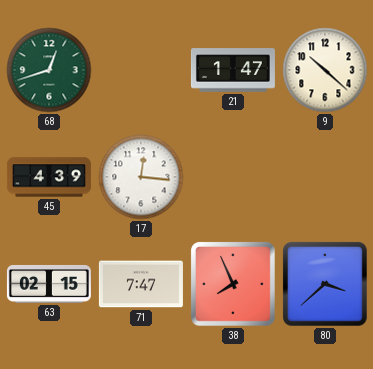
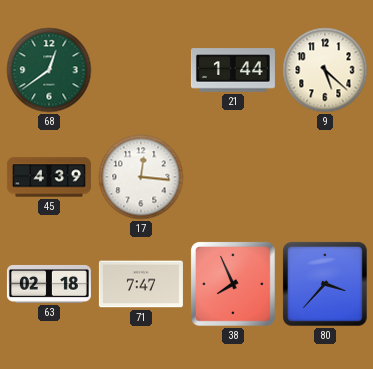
68: 12:42 -> 12:39 (49, 70)
21: 1:47 -> 1:44 (233, 70)
9: 10:22 -> 5:22 (325, 70)
63: 02:15 -> 02:18 (49, 284)
80: 3:38 -> 3:37 (326, 285)
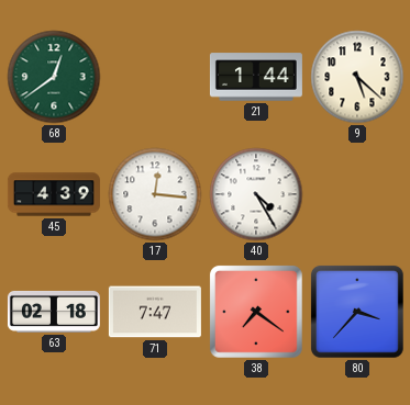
40: none -> 4:25 (256, 194)
38: 7:56 -> 7:21 (257, 313)
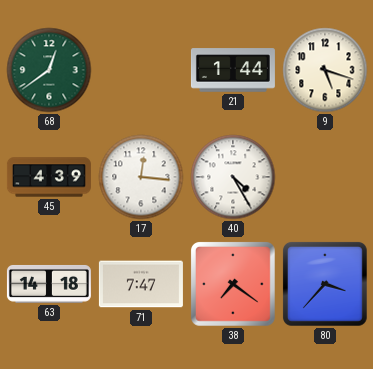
9: 5:22 -> 5:18 (325, 70)
63: 02:18 -> 14:18 (49, 284)
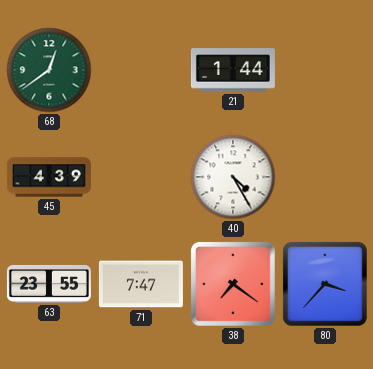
9: 5:18 -> none (325, 70)
17: 12:16 -> none (141, 177)
63: 14:18 -> 23:55 (49, 284)
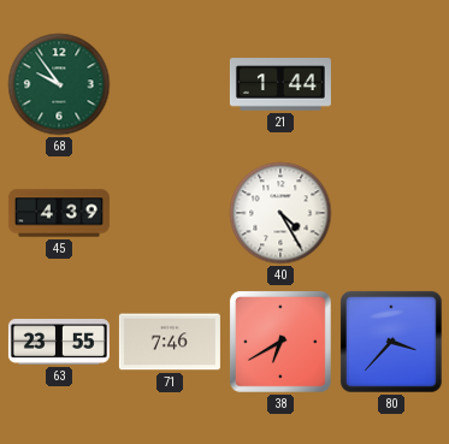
68: 12:39 -> 9:54 (59, 84)
71: 7:47 -> 7:46 (170, 342)
38: 7:21 -> 6:40 (282, 343)
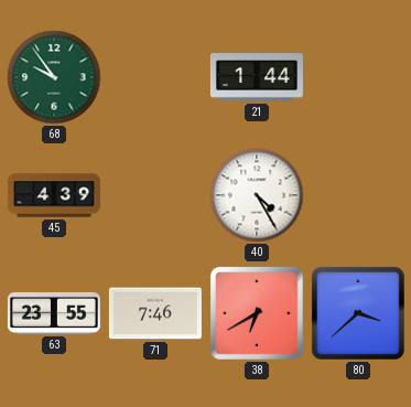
80: 3:37 -> 3:38 (359, 314)
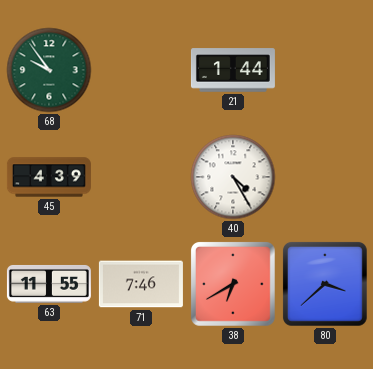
63: 23:55 -> 11:55 (49, 284)
